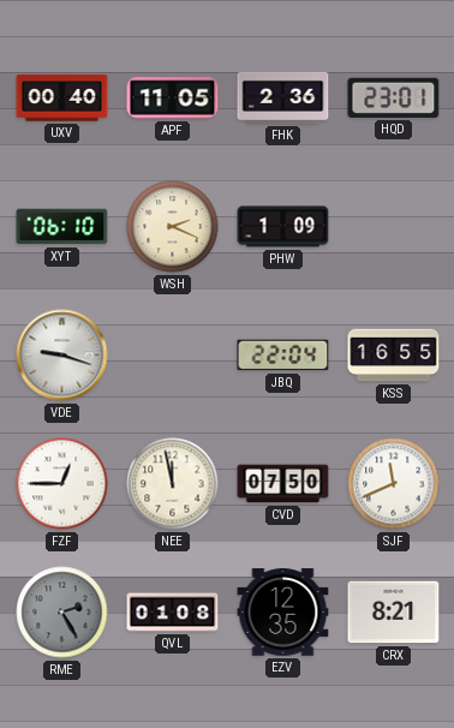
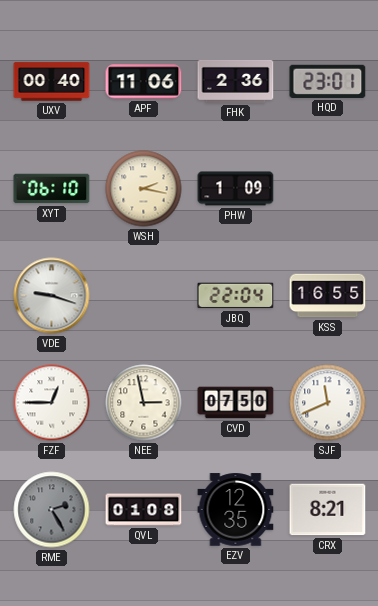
APF: 11:05 -> 11:06 (144, 82)
WSH: 2:19 -> 2:17 (144, 189)
NEE: 11:58 -> 2:58 (144, 403)
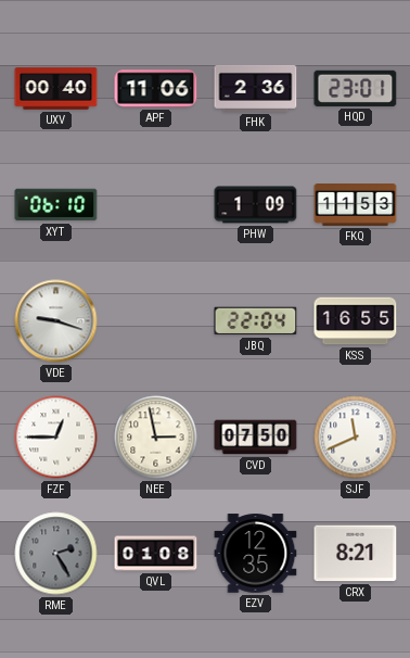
WSH: 2:17 -> none (144, 189)
FKQ: none -> 11:53 (356, 205)
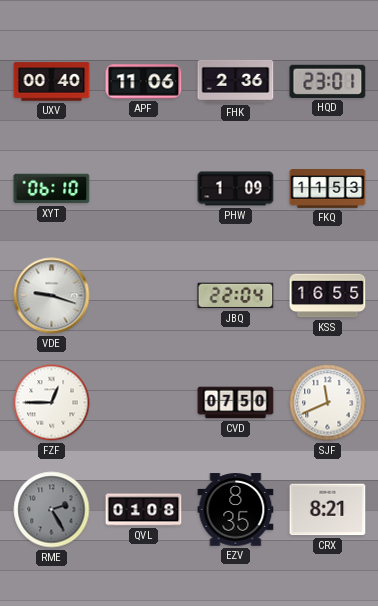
NEE: 2:58 -> none (156, 438)
EZV: 12:35 -> 8:35 (236, 510)
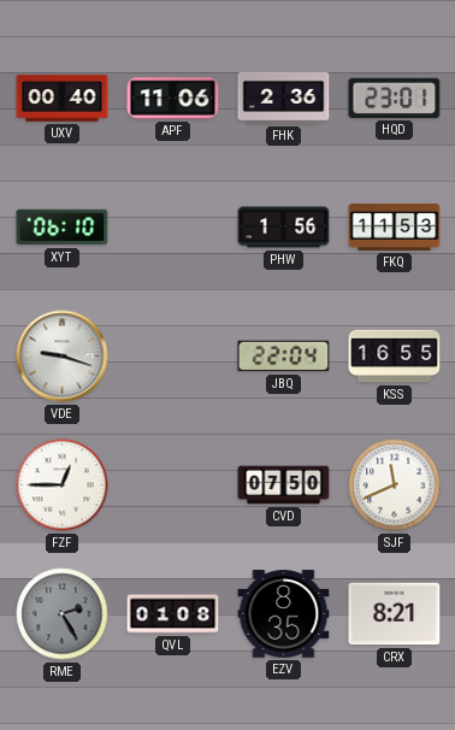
PHW: 1:09 -> 1:56 (284, 228)
